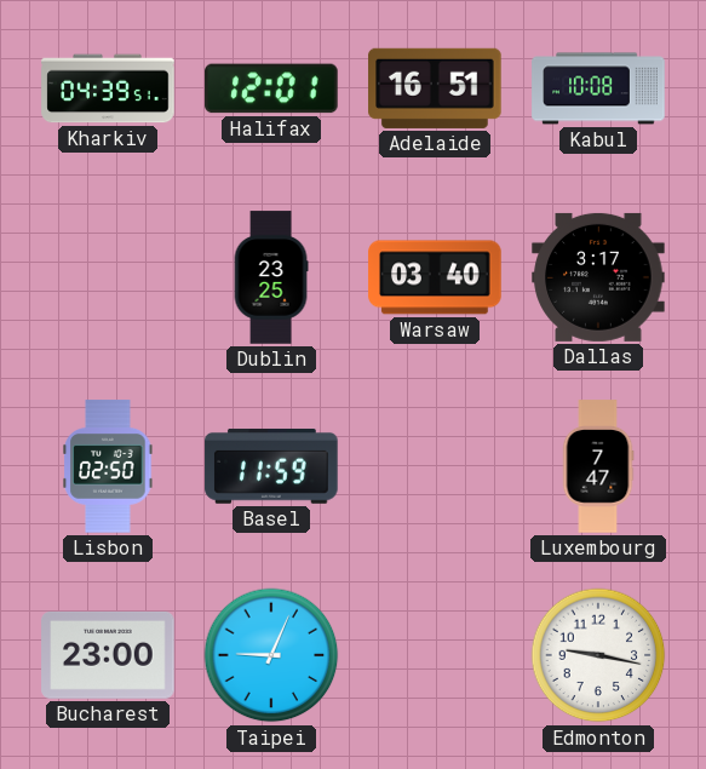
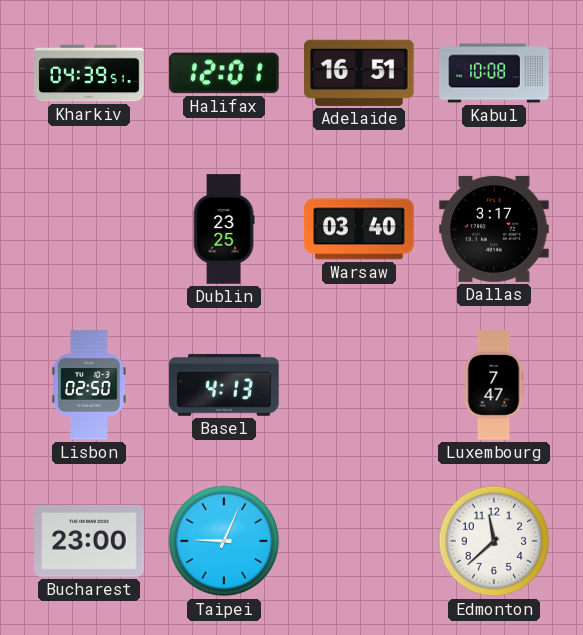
Basel: 11:59 -> 4:13 (224, 385)
Edmonton: 9:17 -> 11:38 (494, 541)
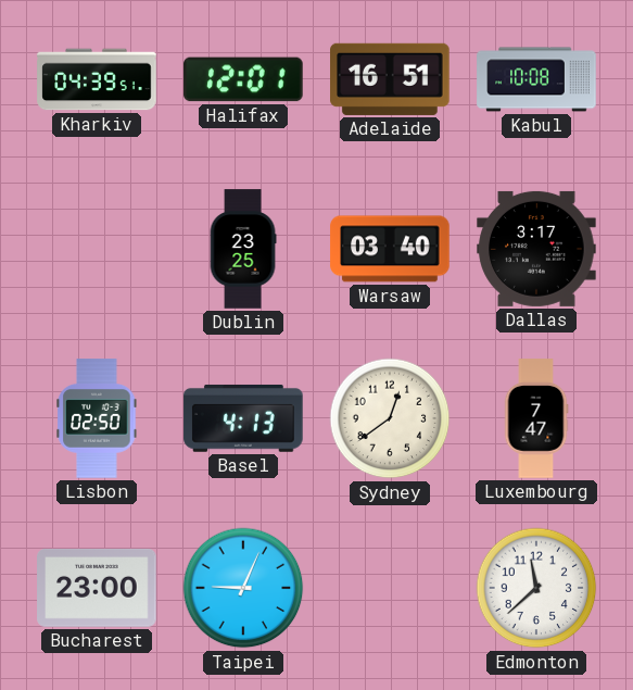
Sydney: none -> 12:39 (390, 418)
